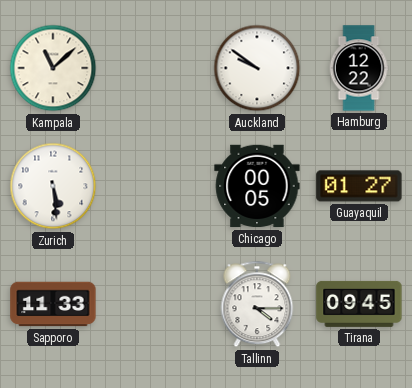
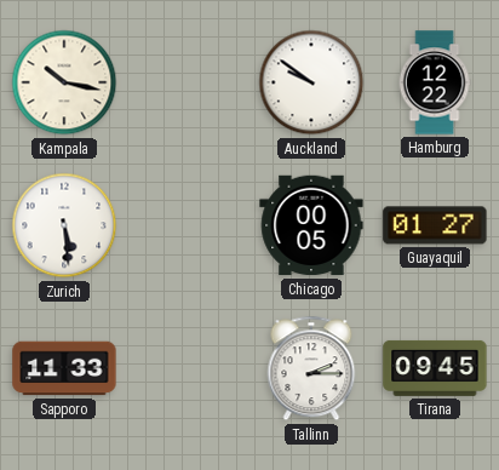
Kampala: 11:08 -> 10:17 (64, 82)
Tallinn: 4:15 -> 2:15 (311, 368)
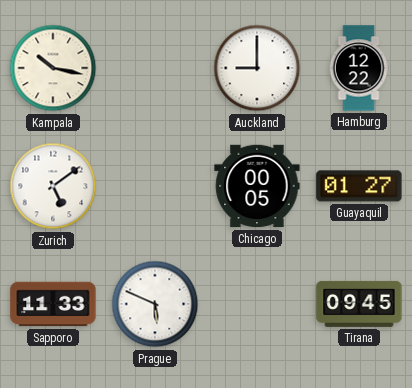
Auckland: 9:51 -> 9:00 (257, 68)
Zurich: 5:29 -> 5:09 (53, 186)
Prague: none -> 5:49 (155, 304)
Tallinn: 2:15 -> none (311, 368)
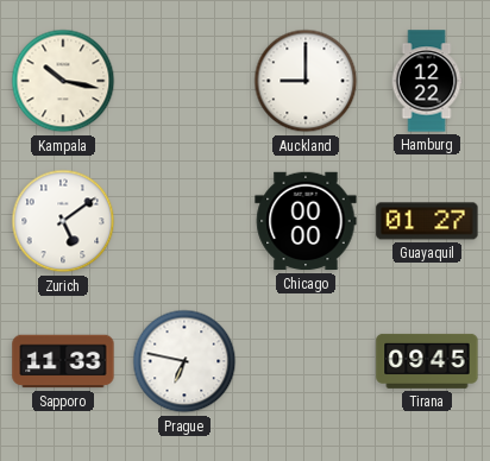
Chicago: 00:05 -> 00:00 (306, 221)
Prague: 5:49 -> 6:47 (184, 361)
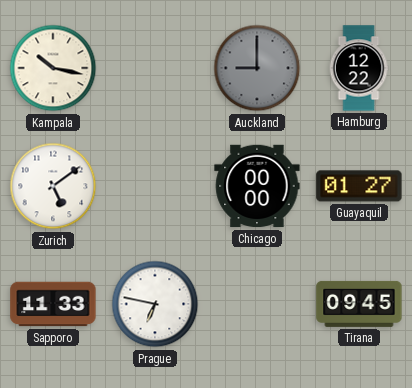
Auckland dial: white -> grey (257, 68)
